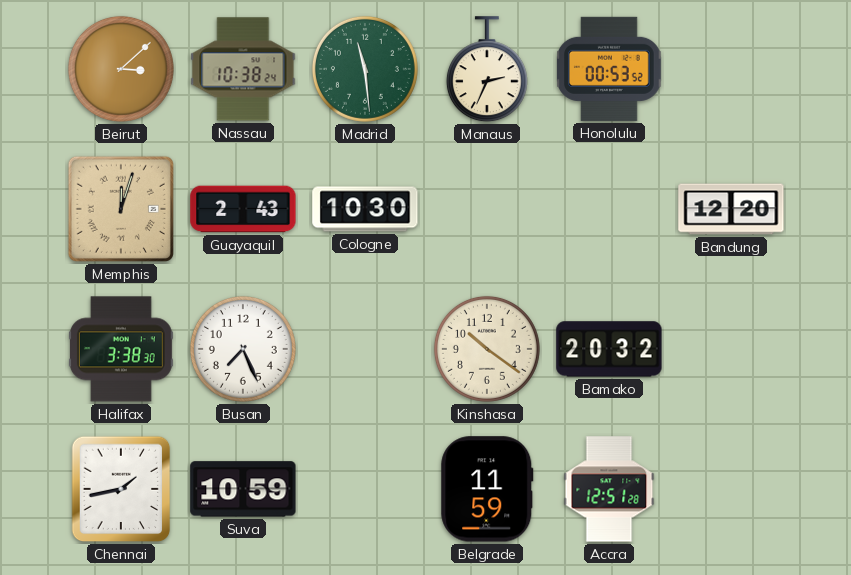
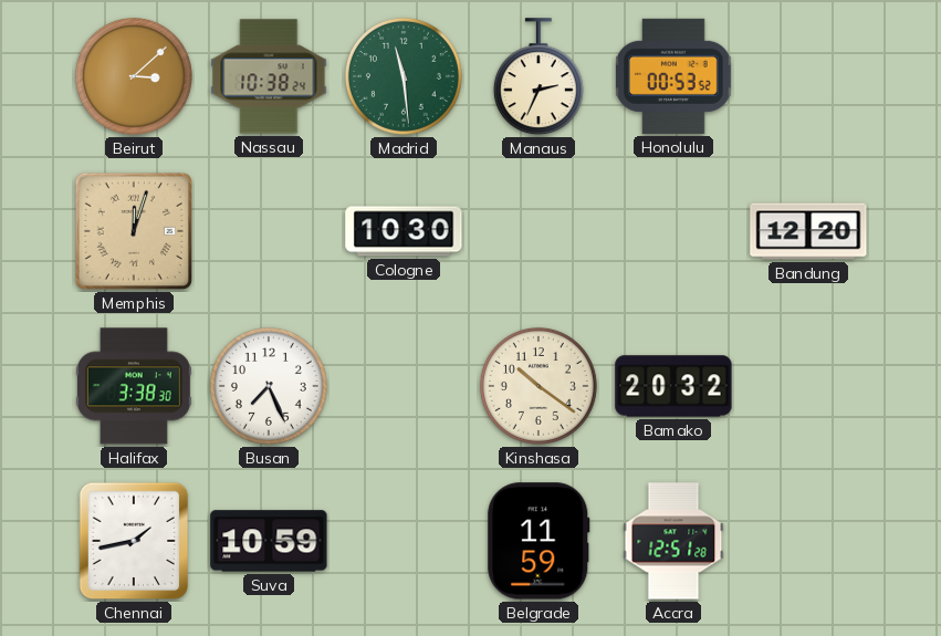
Guayaquil: 2:43 -> none (243, 209)
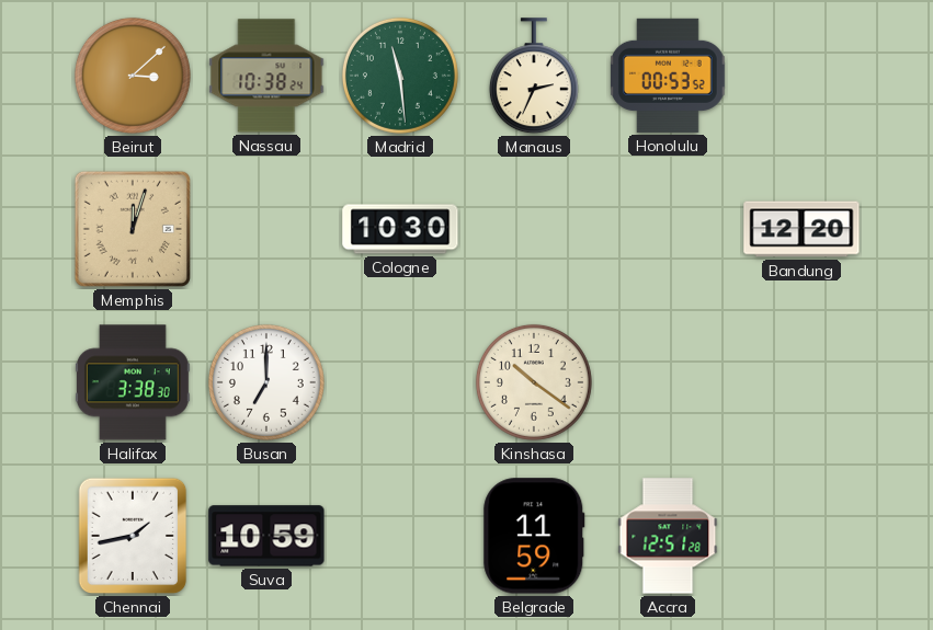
Busan: 7:26 -> 7:00 (266, 382)
Bamako: 20:32 -> none (673, 386)
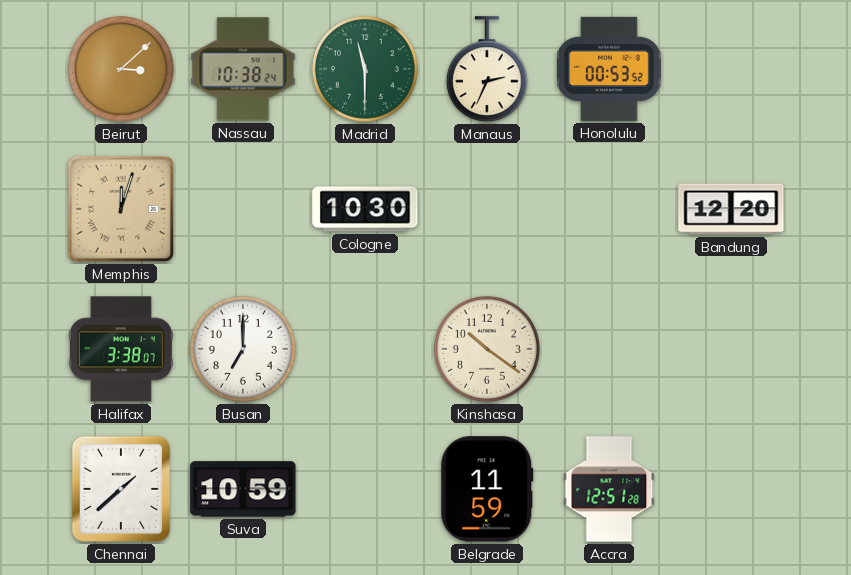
Madrid: 11:29 -> 11:30 (365, 69)
Halifax: 3:38:30 -> 3:38:07 (121, 349)
Chennai: 1:43 -> 1:38 (121, 489)
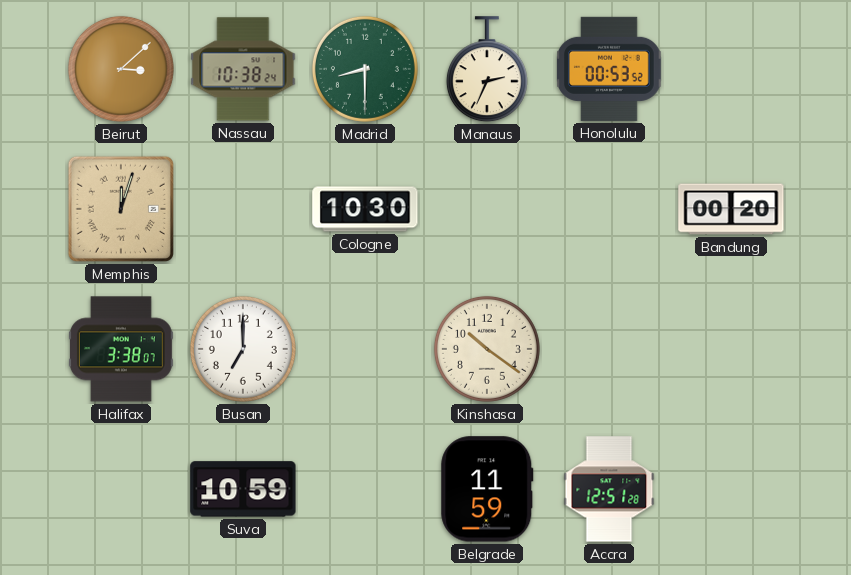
Madrid: 11:30 -> 8:30 (365, 69)
Bandung: 12:20 -> 00:20 (731, 209)
Chennai: 1:38 -> none (121, 489)
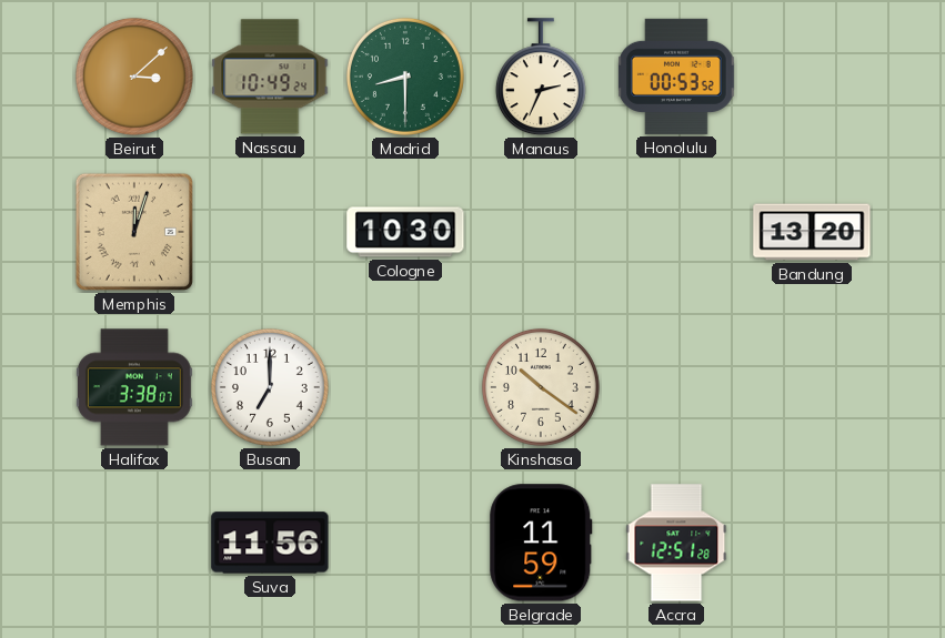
Nassau: 10:38 -> 10:49 (270, 77)
Bandung: 00:20 -> 13:20 (812, 232)
Suva: 10:59 -> 11:56 (270, 543)
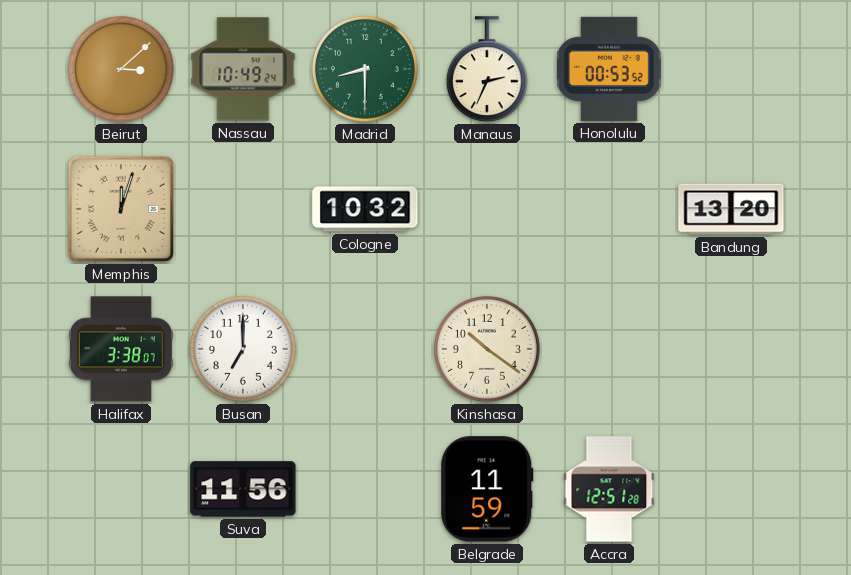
Cologne: 10:30 -> 10:32 (365, 209)
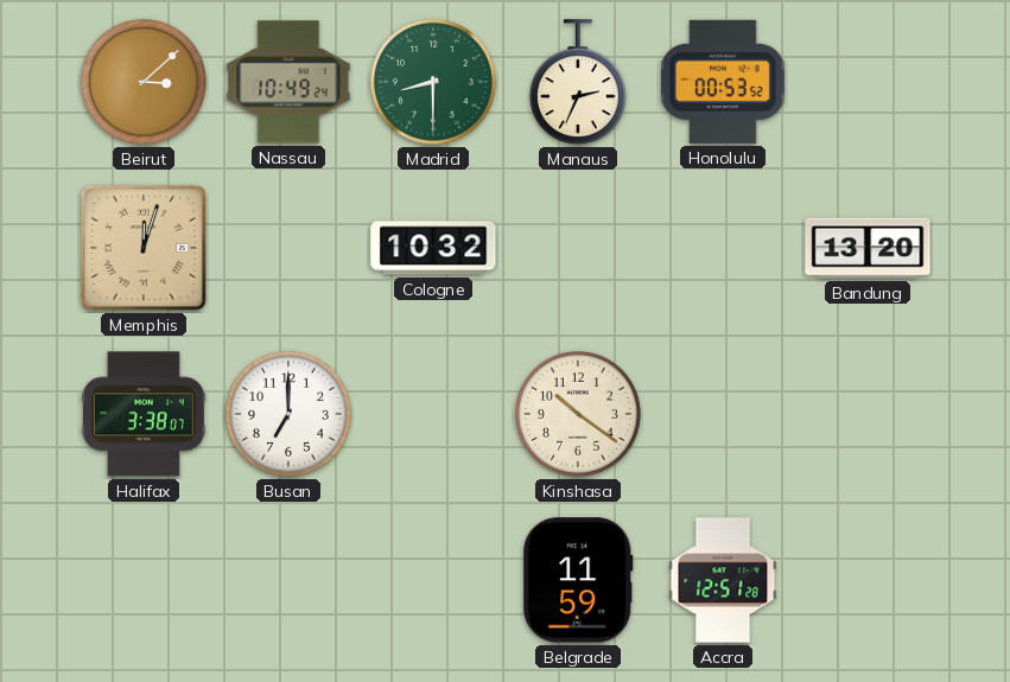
Suva: 11:56 -> none (243, 489)
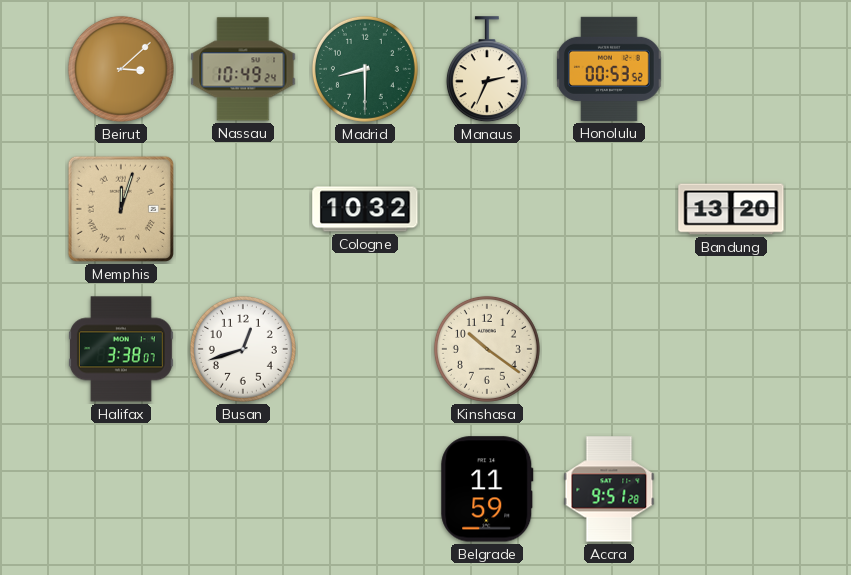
Busan: 7:00 -> 12:42 (243, 349)
Accra: 12:51 -> 9:51 (609, 489)
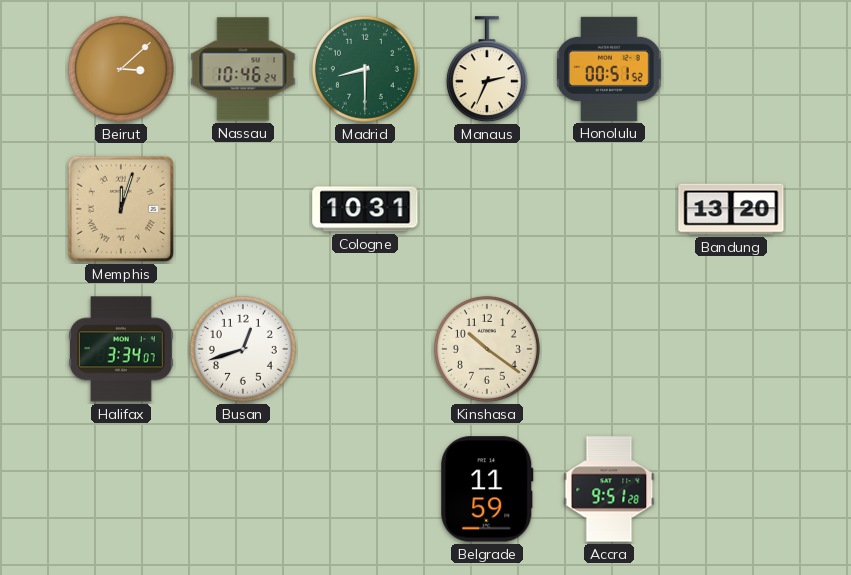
Nassau: 10:49 -> 10:46 (243, 69)
Honolulu: 00:53 -> 00:51 (609, 69)
Cologne: 10:32 -> 10:31 (365, 209)
Halifax: 3:38 -> 3:34 (121, 349)
